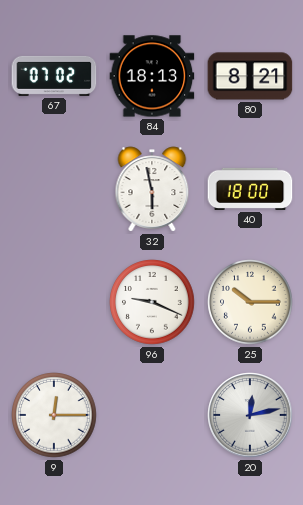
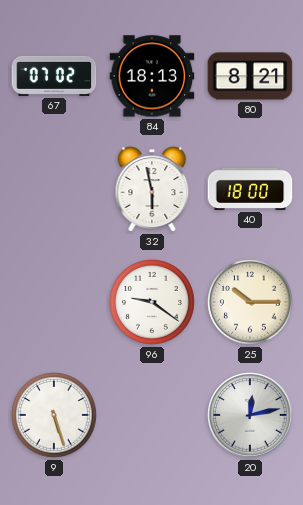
96: 9:19 -> 9:21 (152, 302)
9: 12:15 -> 5:27 (54, 415)
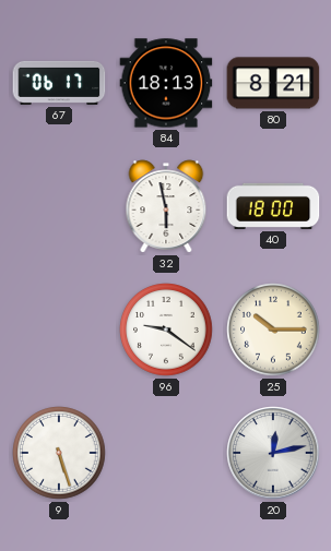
67: 07:02 -> 06:17 (59, 83)
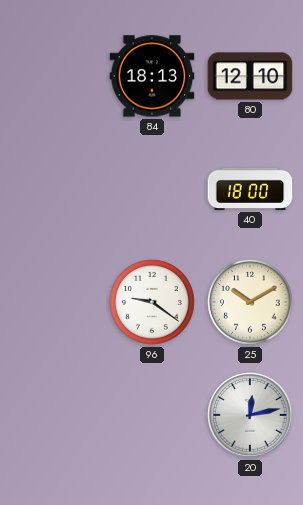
67: 06:17 -> none (59, 83)
80: 8:21 -> 12:10 (250, 76)
32: 5:58 -> none (166, 206)
25: 10:15 -> 10:10 (250, 302)
9: 5:27 -> none (59, 453)
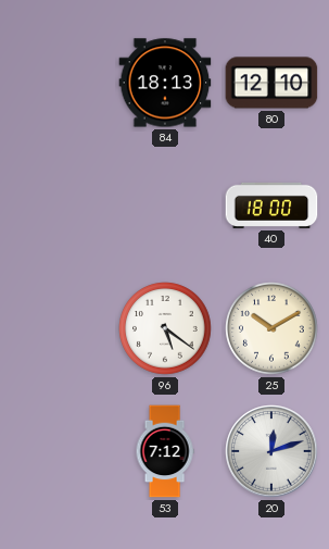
96: 9:21 -> 5:21 (165, 328)
53: none -> 7:12 (165, 451)
20: 12:13 -> 12:12 (271, 451)
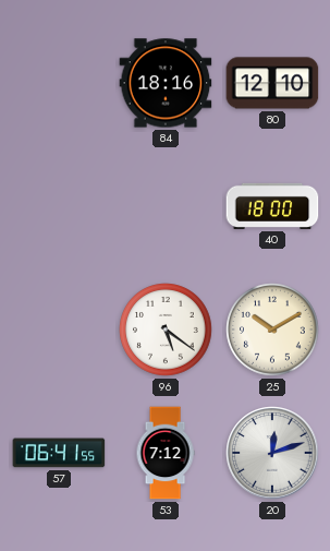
84: 18:13 -> 18:16 (166, 83)
57: none -> 06:41 (59, 453)
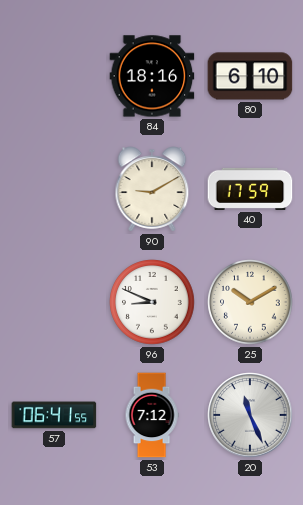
80: 12:10 -> 6:10 (250, 76)
90: none -> 9:10 (152, 189)
40: 18:00 -> 17:59 (250, 189)
96: 5:21 -> 8:49 (152, 302)
20: 12:12 -> 11:26 (250, 415)
